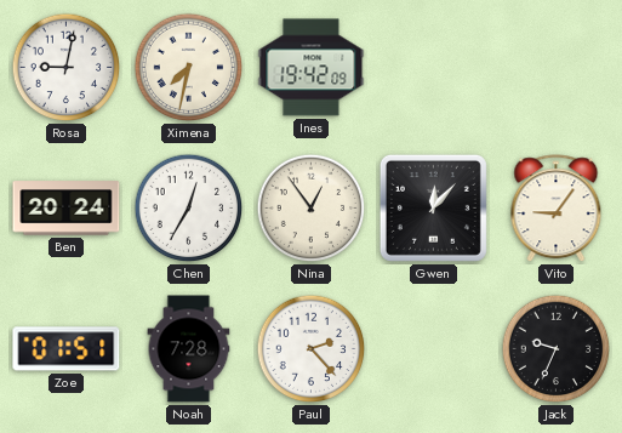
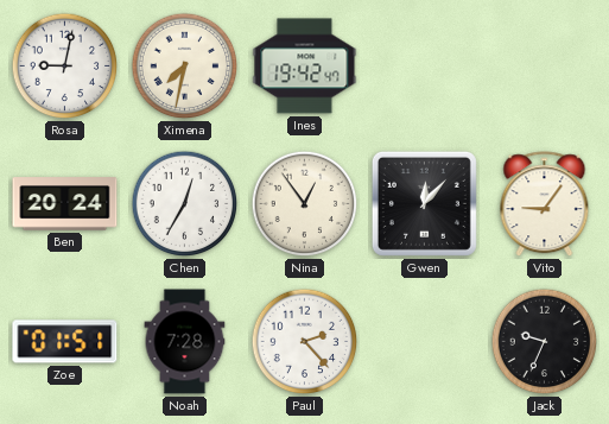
Ines: 19:42:09 -> 19:42:47 (305, 67)
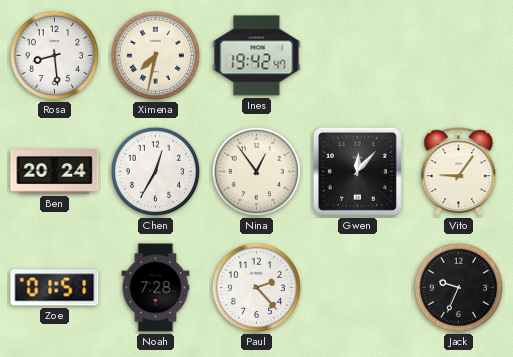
Rosa: 9:02 -> 8:29 (55, 56)
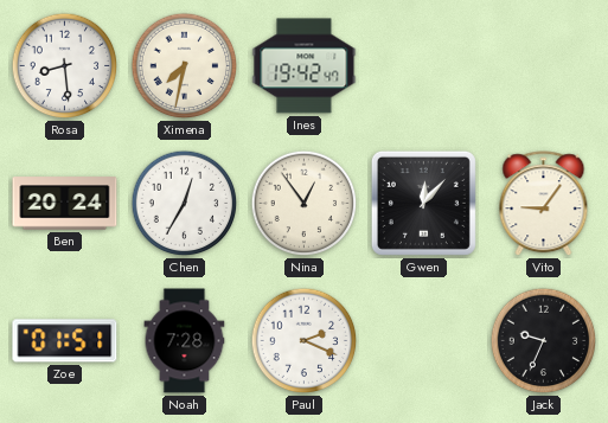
Paul: 2:23 -> 2:19 (305, 341)
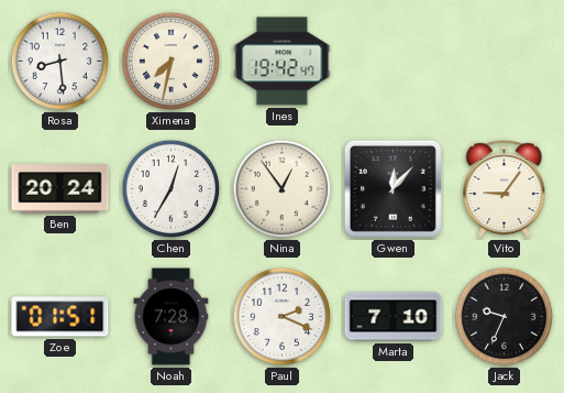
Marta: none -> 7:10 (394, 317)
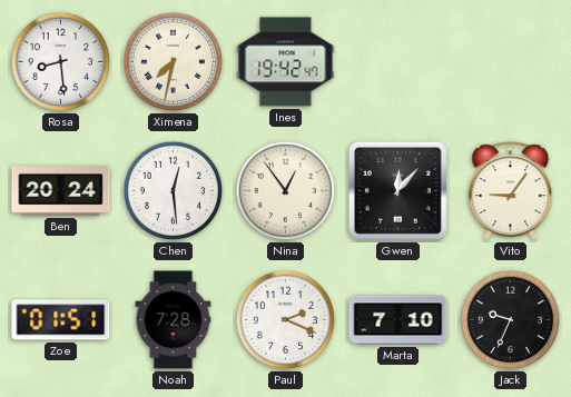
Chen: 12:35 -> 12:29 (174, 191)
